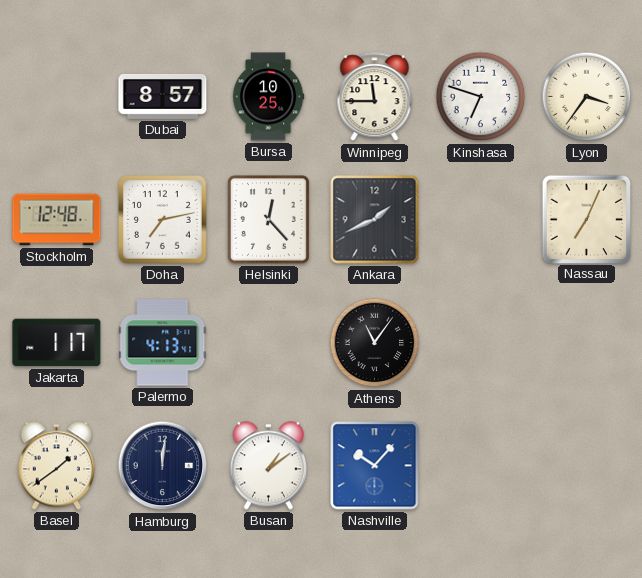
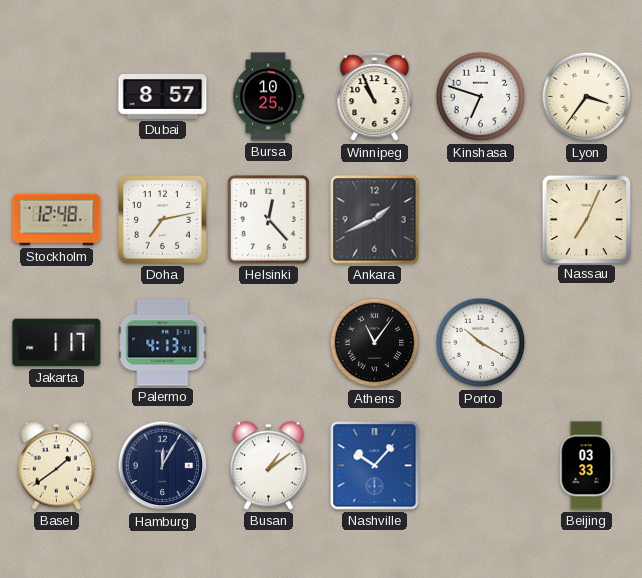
Winnipeg: 11:45 -> 10:56 (375, 97)
Porto: none -> 10:20 (481, 343)
Hamburg: 12:01 -> 12:05 (163, 466)
Beijing: none -> 03:33 (586, 466)
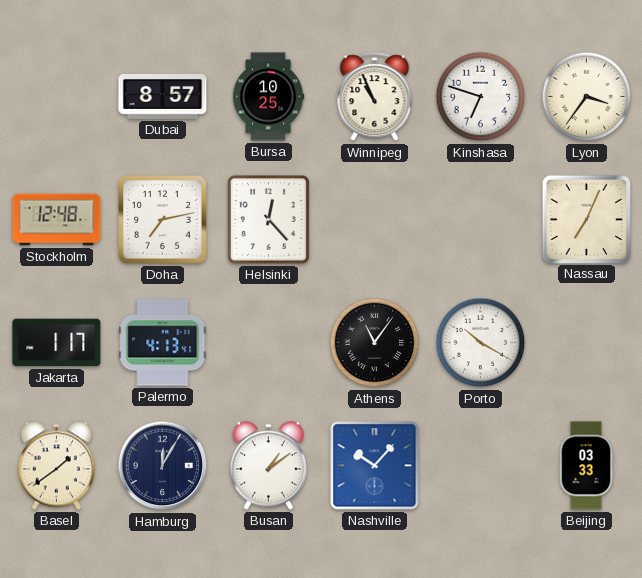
Ankara: 1:41 -> none (375, 220)
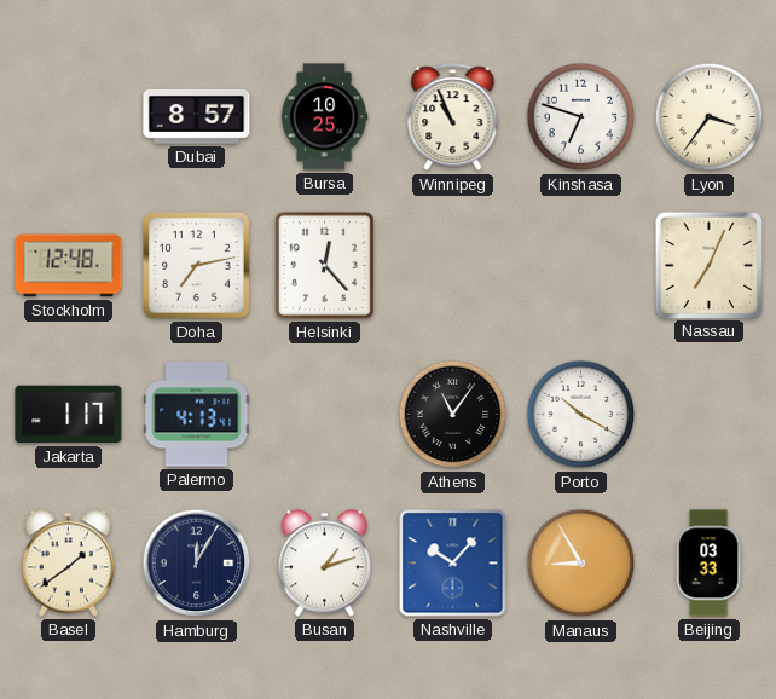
Busan: 1:09 -> 1:12 (324, 564)
Manaus: none -> 8:55 (581, 564)
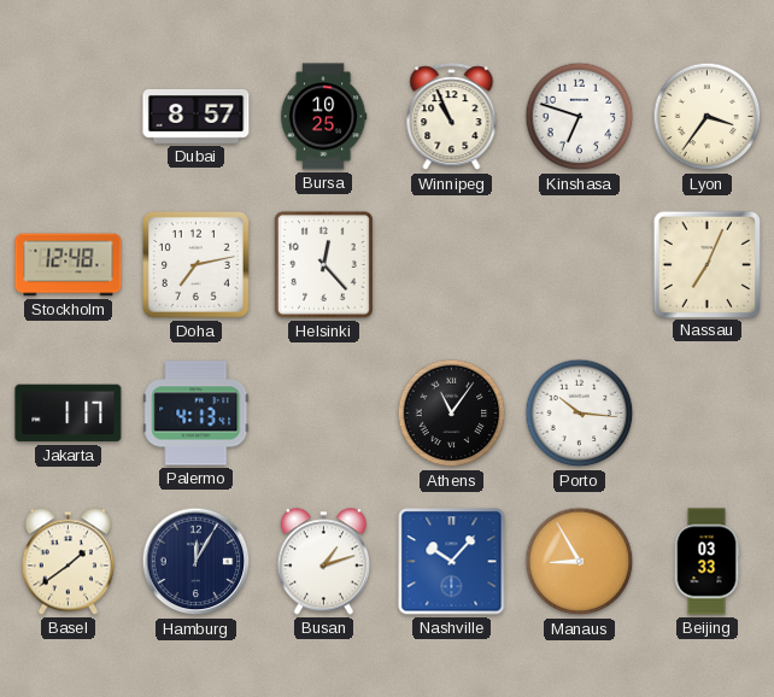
Porto: 10:20 -> 10:16 (580, 414)
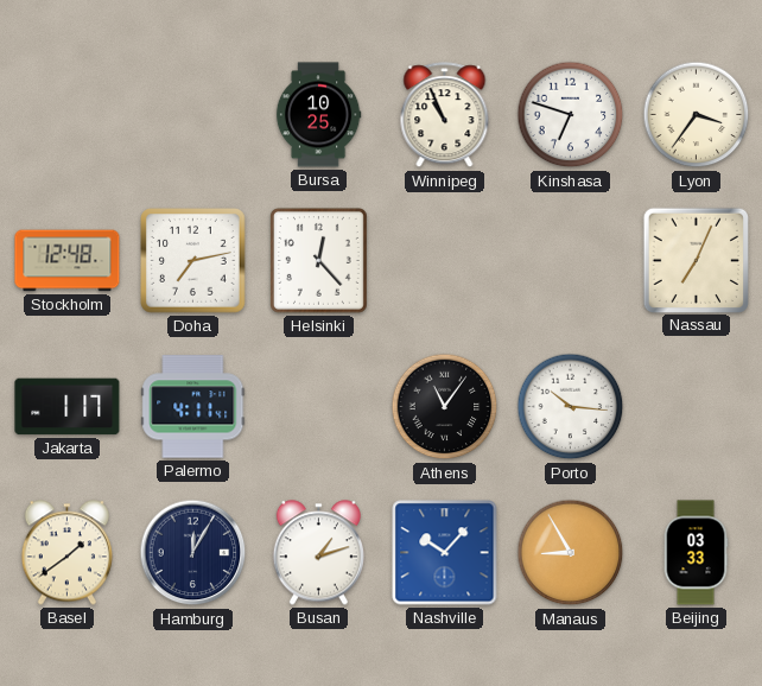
Dubai: 8:57 -> none (197, 116)
Palermo: 4:13 -> 4:11 (193, 407)
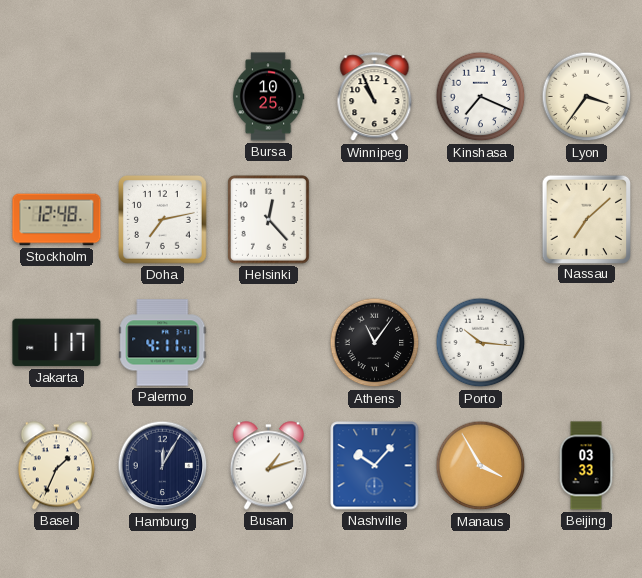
Kinshasa: 6:48 -> 7:19 (481, 97)
Nassau: 7:04 -> 7:08 (586, 219)
Basel: 1:39 -> 1:34 (56, 466)
Manaus: 8:55 -> 3:55 (481, 466)
